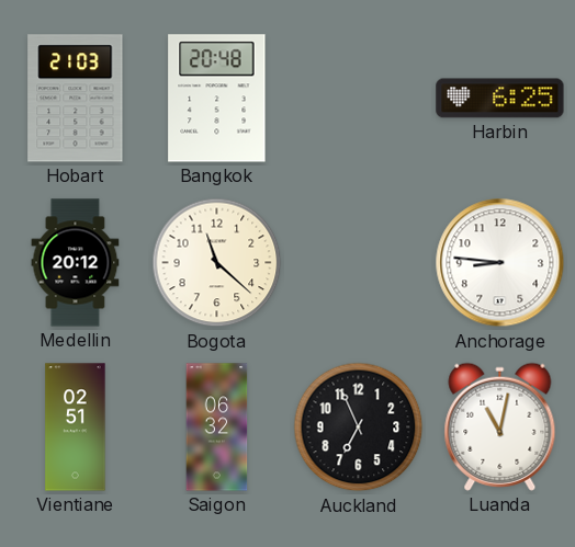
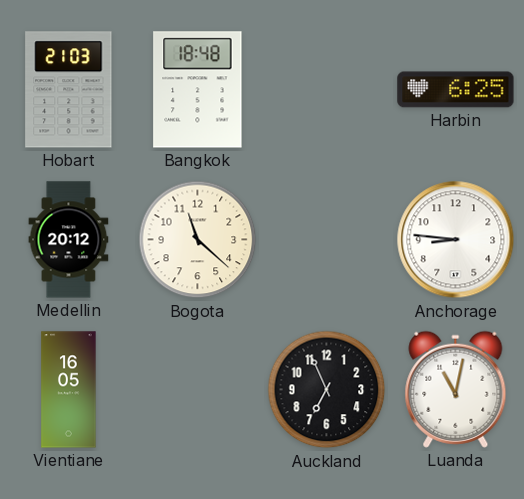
Bangkok: 20:48 -> 18:48 (198, 90)
Vientiane: 02:51 -> 16:05 (69, 390)
Saigon: 06:32 -> none (217, 428)
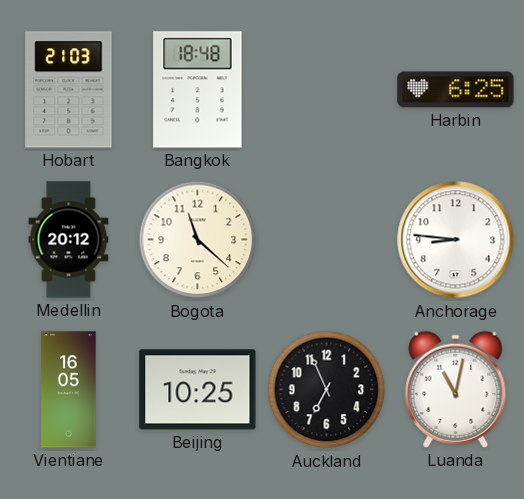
Beijing: none -> 10:25 (198, 390)
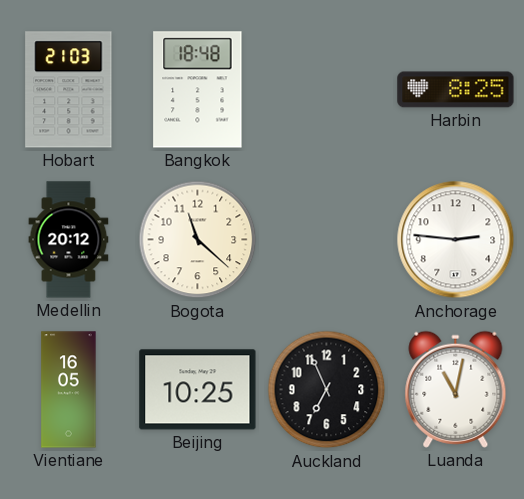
Harbin: 6:25 -> 8:25 (456, 90)
Anchorage: 8:46 -> 2:46 (456, 240)
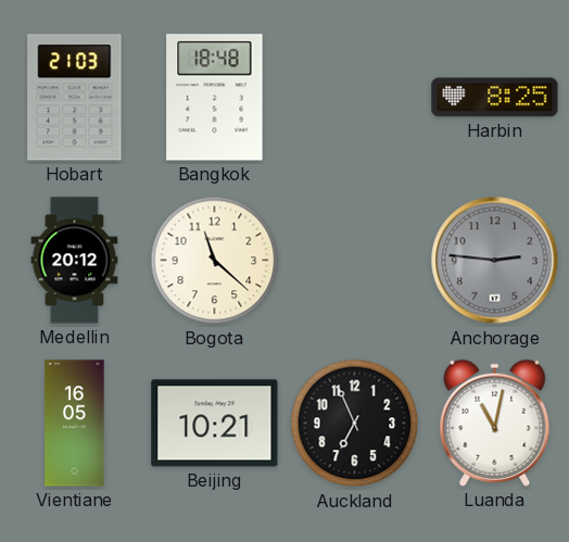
Anchorage dial: white -> grey (495, 261)
Beijing: 10:25 -> 10:21 (215, 424)
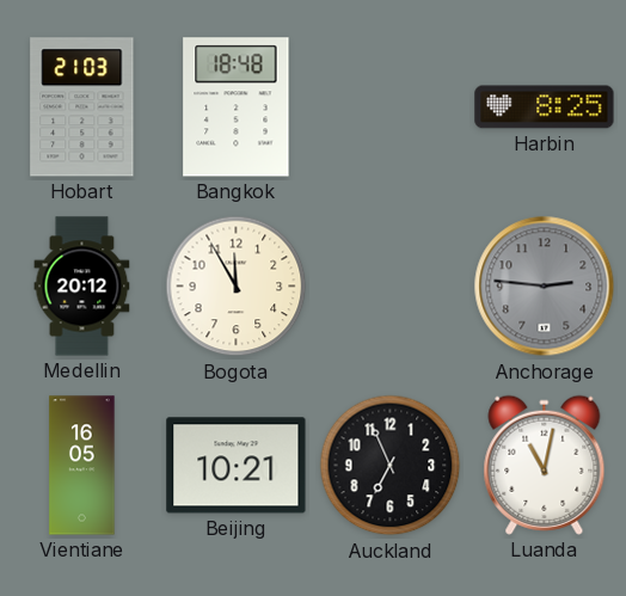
Bogota: 11:22 -> 11:55 (237, 287)
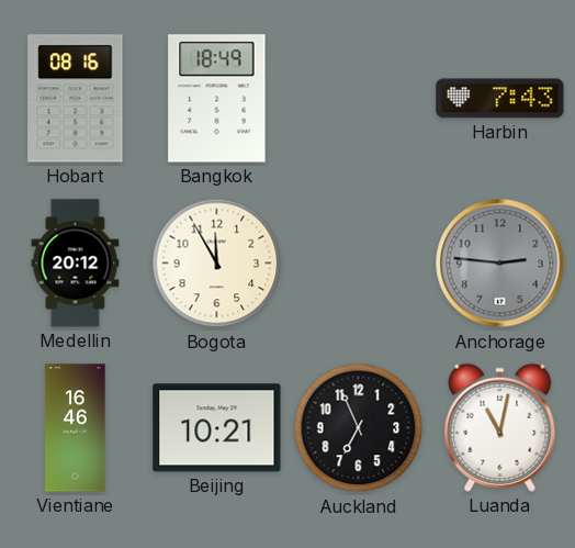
Hobart: 21:03 -> 08:16 (76, 99)
Bangkok: 18:48 -> 18:49 (217, 99)
Harbin: 8:25 -> 7:43 (500, 99)
Vientiane: 16:05 -> 16:46 (76, 428)
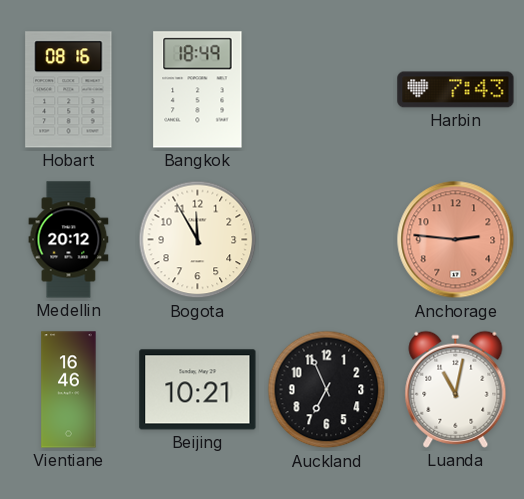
Anchorage dial: grey -> salmon (456, 240)
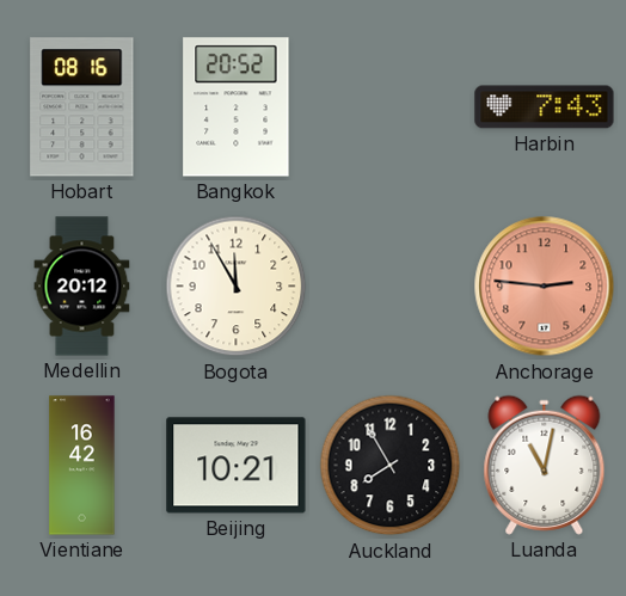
Bangkok: 18:49 -> 20:52 (237, 107)
Vientiane: 16:46 -> 16:42 (82, 466)
Auckland: 6:56 -> 7:55 (391, 466)
